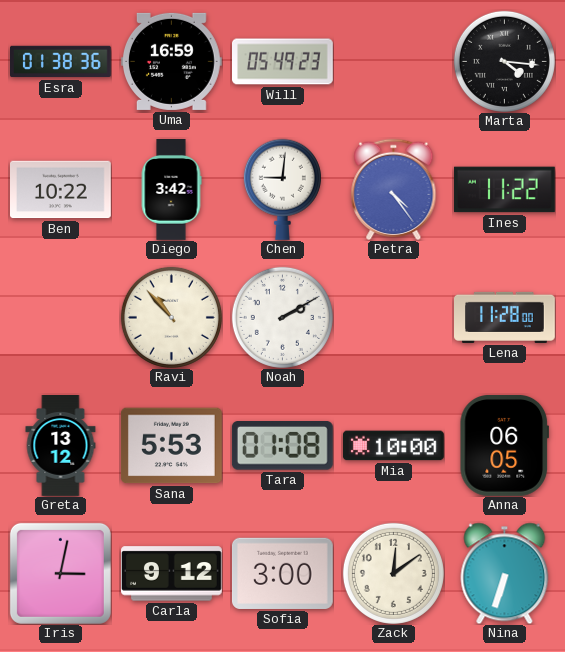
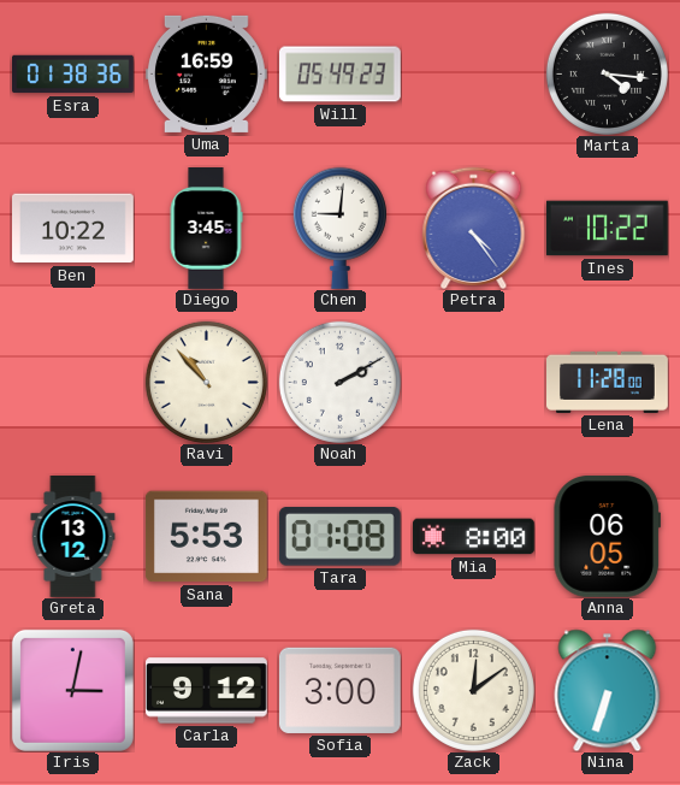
Diego: 3:42 -> 3:45 (206, 229)
Ines: 11:22 -> 10:22 (607, 229)
Mia: 10:00 -> 8:00 (474, 537)
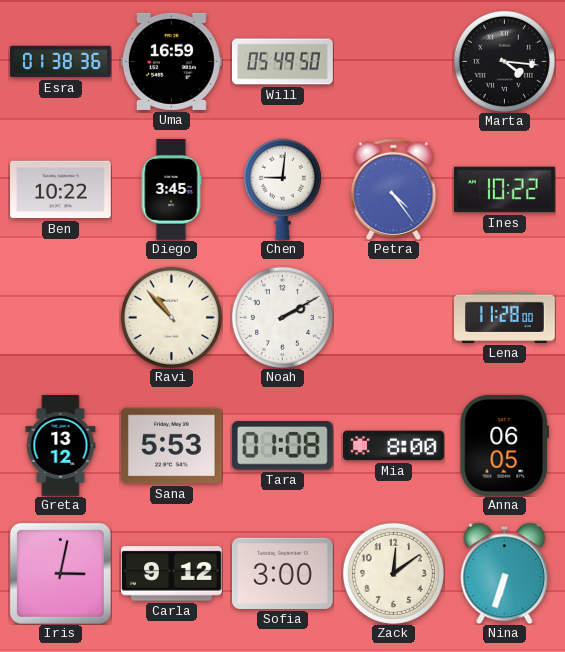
Will: 05:49:23 -> 05:49:50 (283, 62)
